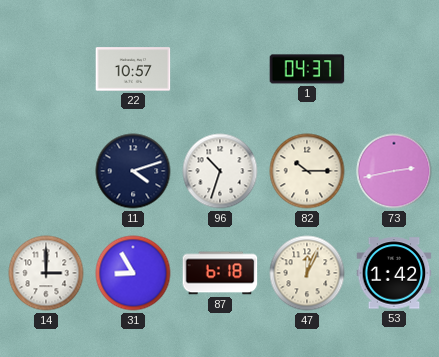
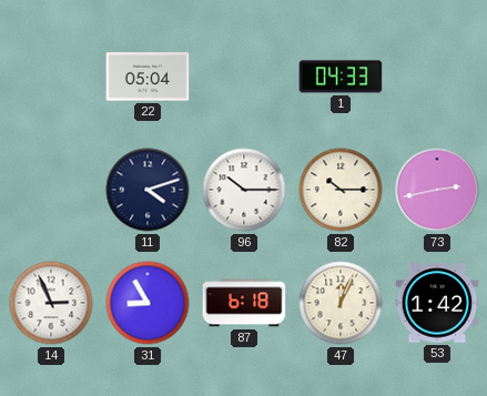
22: 10:57 -> 05:04 (148, 77)
1: 04:37 -> 04:33 (341, 77)
96: 10:33 -> 10:15 (244, 190)
14: 3:00 -> 2:56 (51, 303)
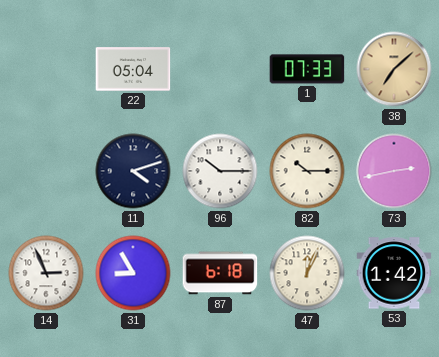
1: 04:33 -> 07:33 (307, 69)
38: none -> 7:08 (394, 69)
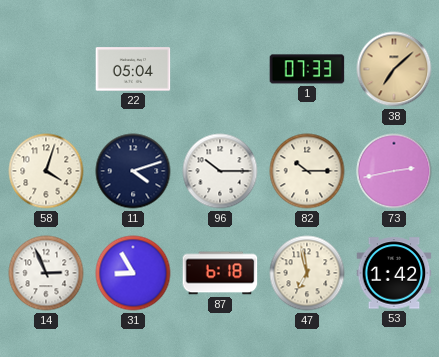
58: none -> 4:03 (46, 171)
47: 12:04 -> 6:58 (307, 273)
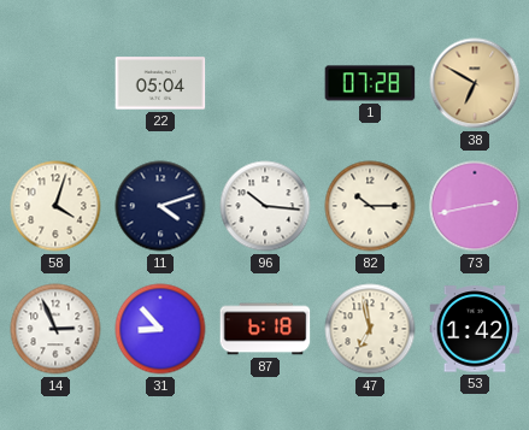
1: 07:33 -> 07:28 (370, 83)
38: 7:08 -> 6:50 (475, 83)
96: 10:15 -> 10:16 (265, 206)
31: 8:55 -> 8:53 (160, 329)
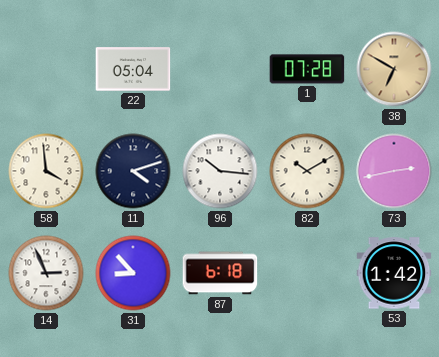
58: 4:03 -> 3:59 (46, 171)
82: 10:15 -> 10:10 (307, 171)
47: 6:58 -> none (370, 329)
